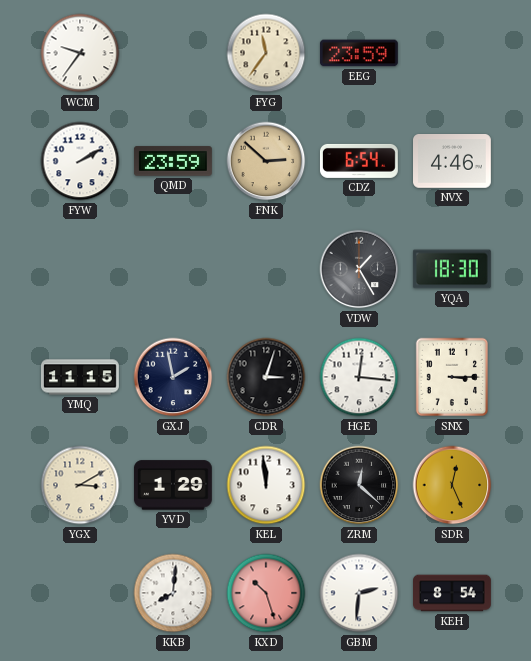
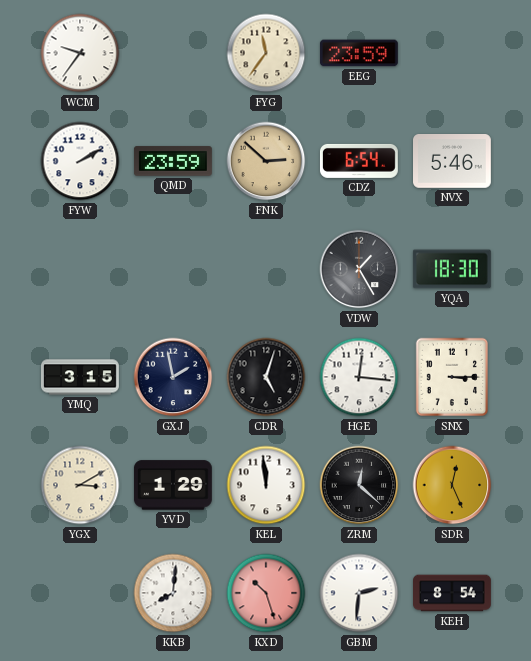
NVX: 4:46 -> 5:46 (453, 162)
YMQ: 11:15 -> 3:15 (81, 377)
CDR: 3:03 -> 5:03 (266, 377)
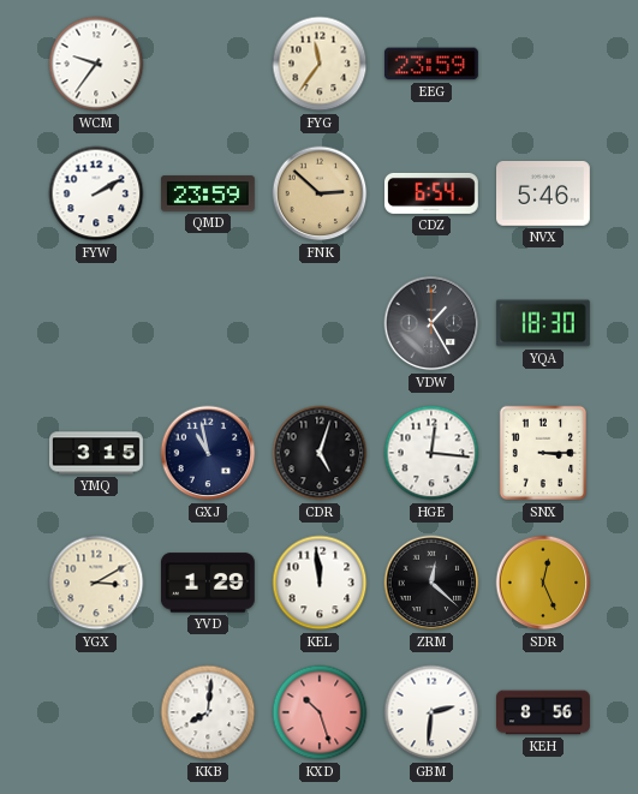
GXJ: 1:58 -> 10:58 (208, 453)
KEH: 8:54 -> 8:56 (544, 712)
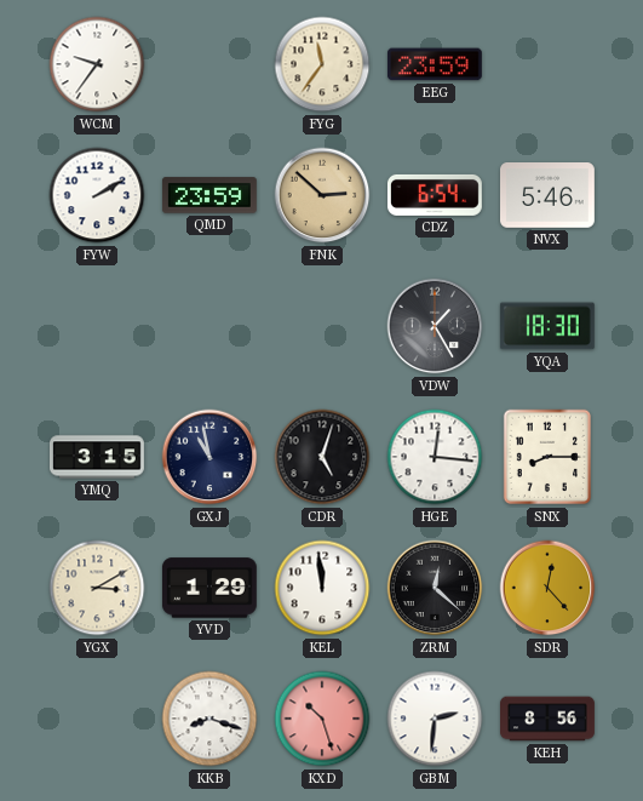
SNX: 3:15 -> 8:15 (546, 457)
SDR: 12:26 -> 12:23 (547, 588)
KKB: 8:01 -> 8:18 (209, 719)
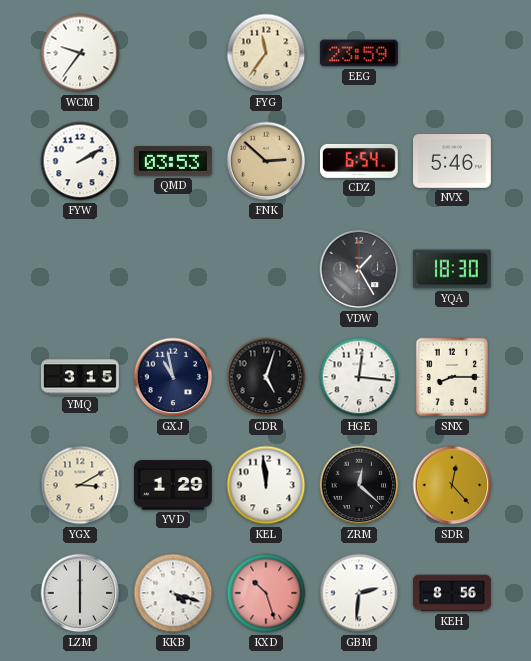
QMD: 23:59 -> 03:53 (173, 161)
LZM: none -> 6:00 (80, 593)
KKB: 8:18 -> 4:18 (173, 593)
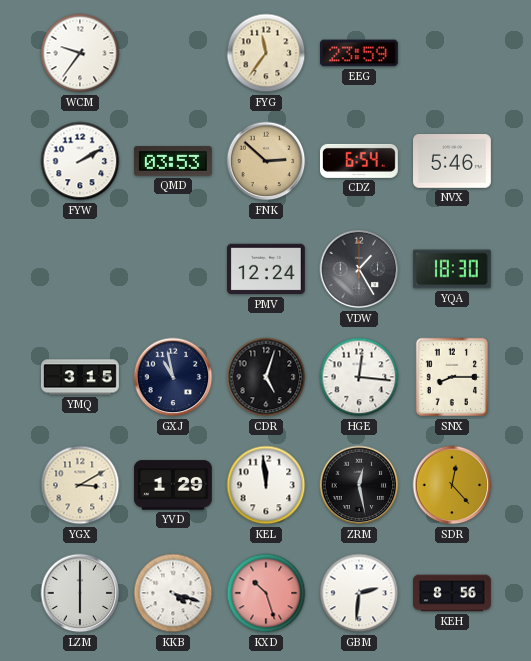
PMV: none -> 12:24 (266, 269)
ZRM: 12:22 -> 12:28 (359, 485)
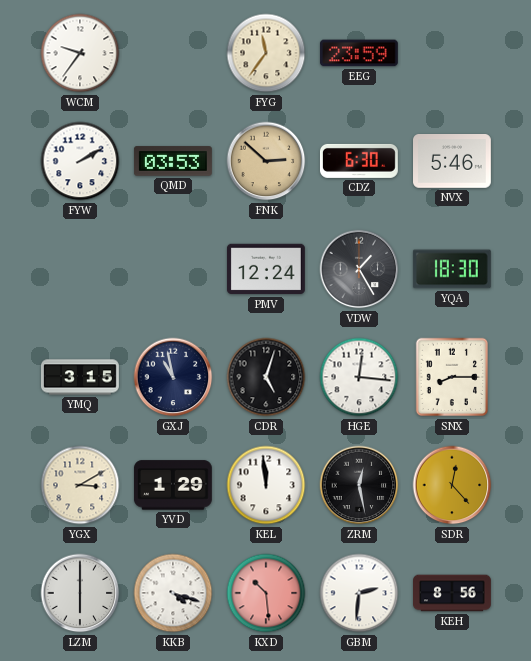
CDZ: 6:54 -> 6:30 (359, 161)
KXD: 10:27 -> 10:29 (266, 593)
